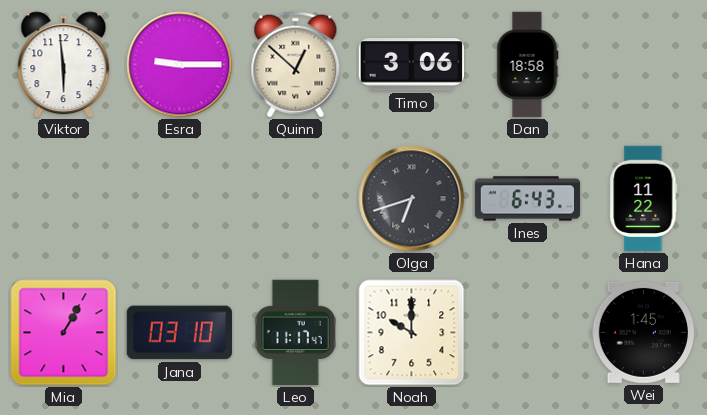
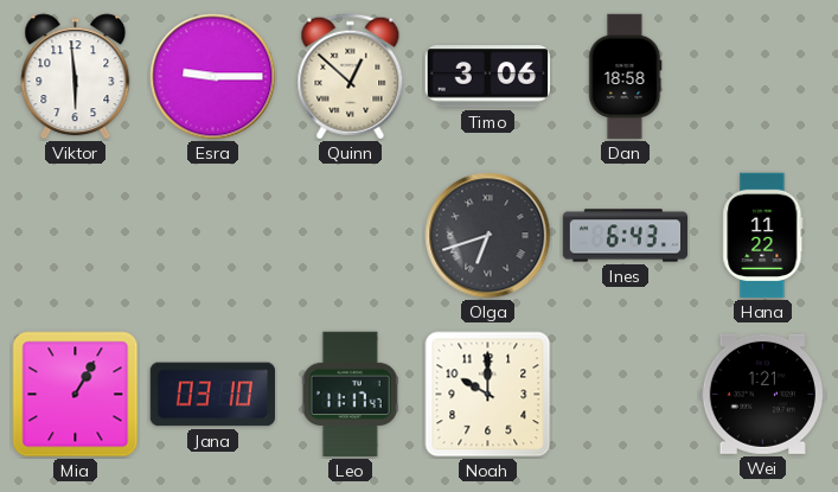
Wei: 1:45 -> 1:21 (762, 394)
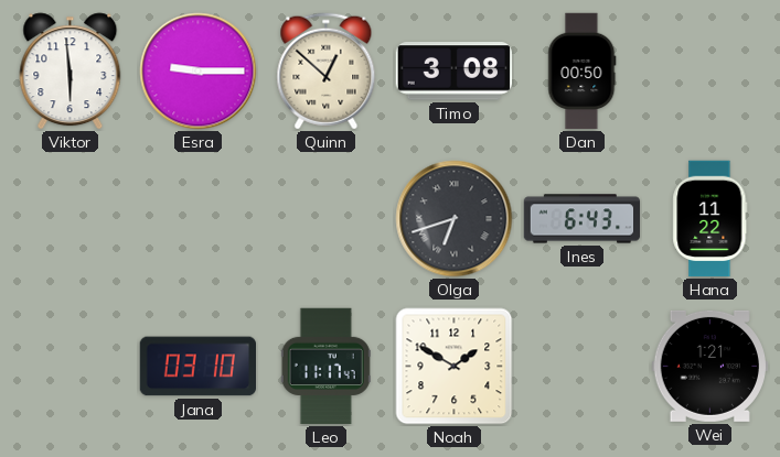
Timo: 3:06 -> 3:08 (453, 72)
Dan: 18:58 -> 00:50 (583, 72)
Mia: 1:05 -> none (76, 395)
Noah: 10:00 -> 1:50 (455, 367)
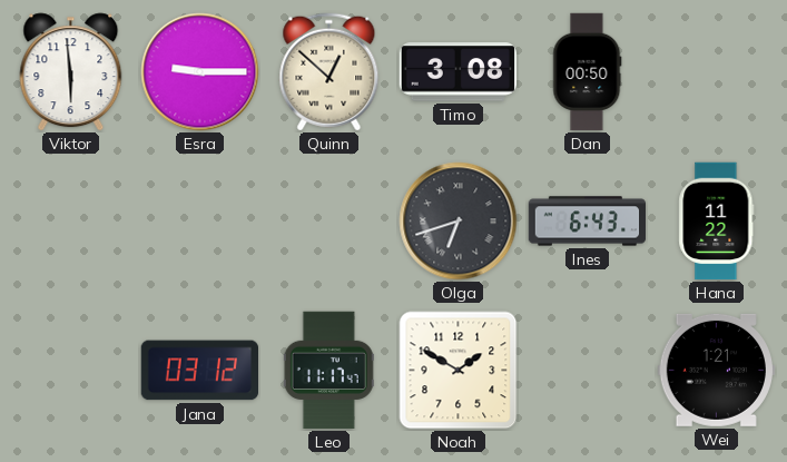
Jana: 03:10 -> 03:12 (199, 371)
